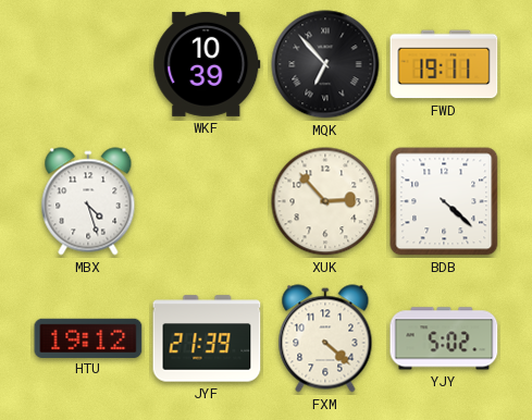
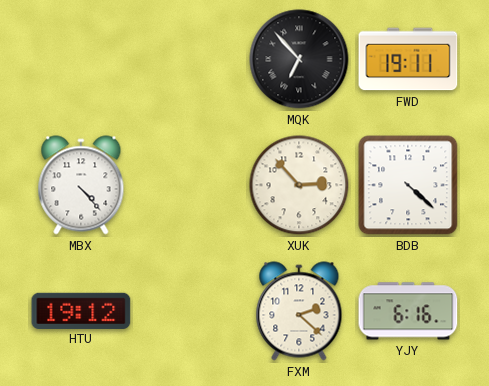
WKF: 10:39 -> none (207, 64)
MBX: 4:27 -> 4:23 (81, 185)
JYF: 21:39 -> none (207, 338)
FXM: 4:22 -> 2:22 (299, 311)
YJY: 5:02 -> 6:16 (408, 311)
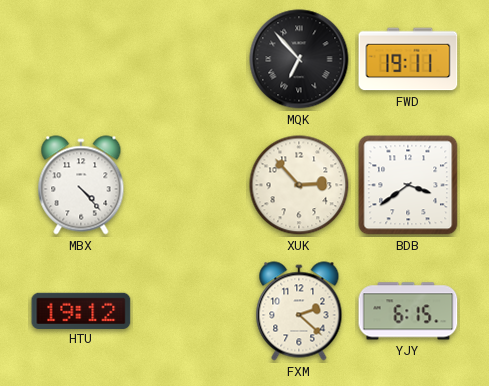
BDB: 4:22 -> 3:39 (408, 185)
YJY: 6:16 -> 6:15 (408, 311)
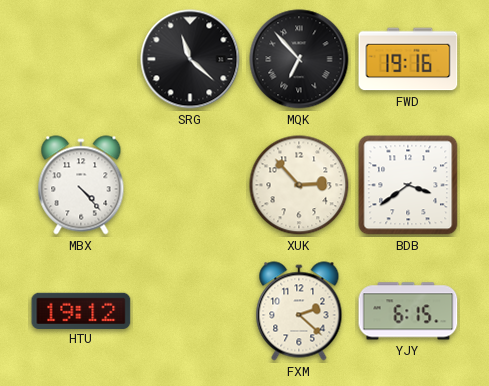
SRG: none -> 11:22 (190, 59)
FWD: 19:11 -> 19:16 (408, 59)
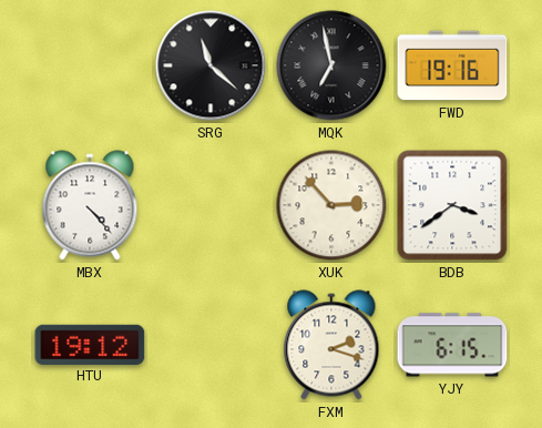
MQK: 6:53 -> 6:58 (331, 65)
FXM: 2:22 -> 2:18 (331, 345)
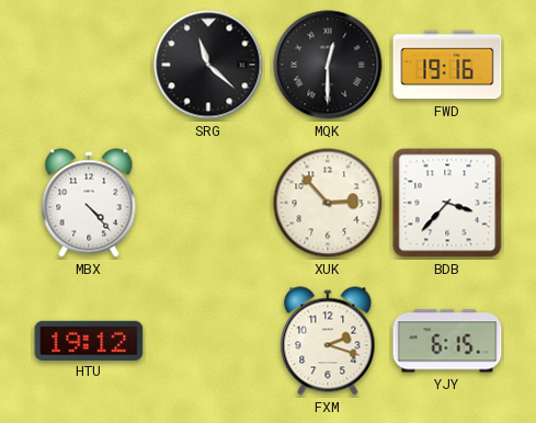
MQK: 6:58 -> 12:30 (328, 65)
BDB: 3:39 -> 3:37 (447, 203)
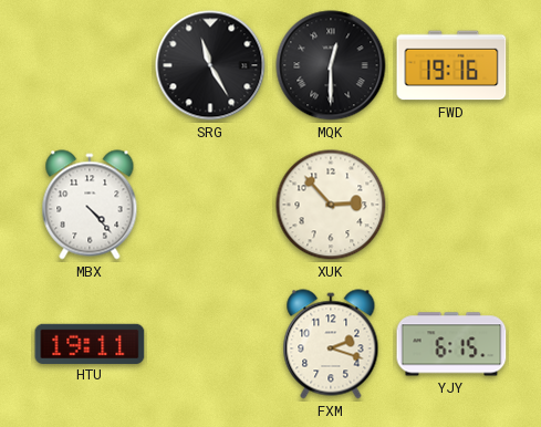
SRG: 11:22 -> 11:25 (210, 65)
BDB: 3:37 -> none (447, 203)
HTU: 19:12 -> 19:11 (90, 343)
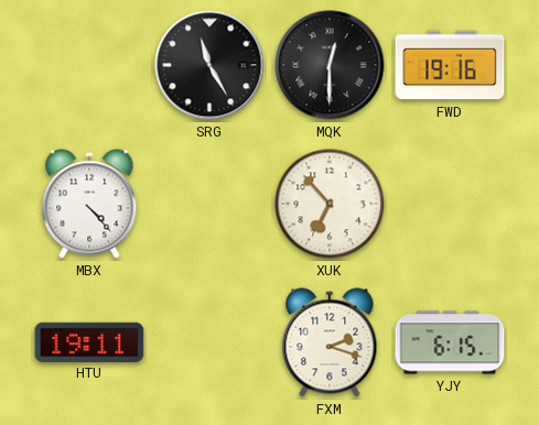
XUK: 2:53 -> 6:53 (330, 204)
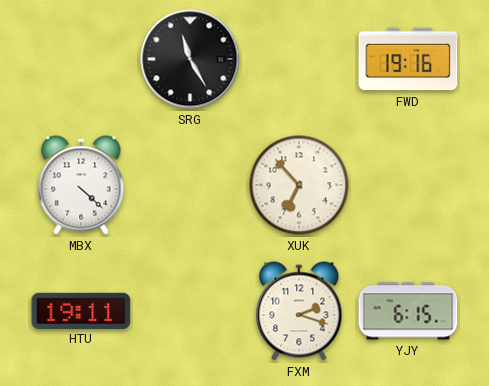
MQK: 12:30 -> none (330, 65)
MBX: 4:23 -> 4:22 (81, 185)
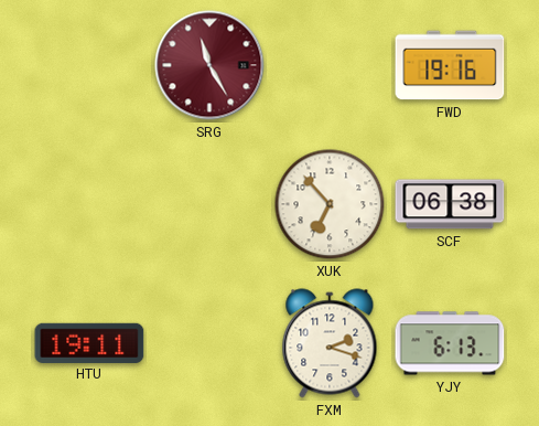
SRG dial: black -> burgundy (209, 65)
MBX: 4:22 -> none (81, 185)
SCF: none -> 06:38 (450, 204)
YJY: 6:15 -> 6:13 (450, 343)
